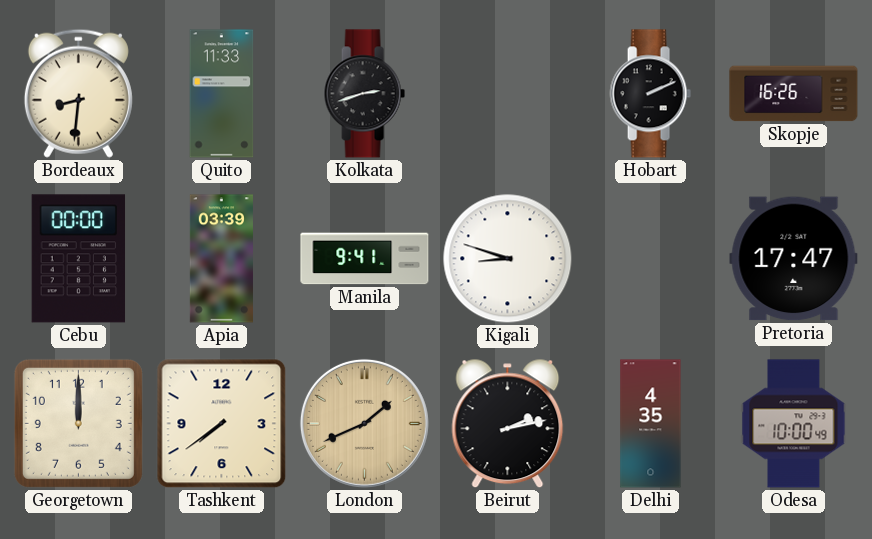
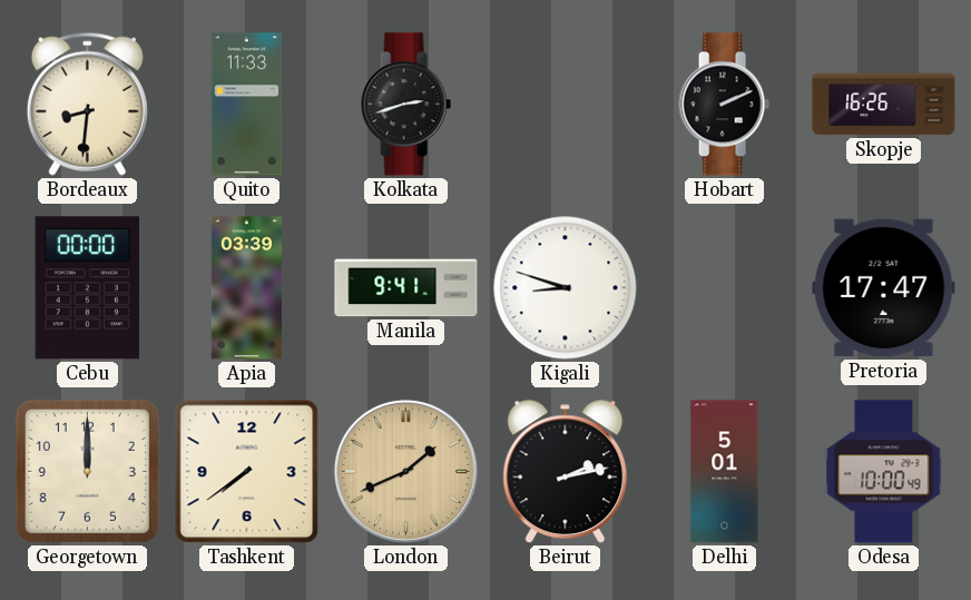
Delhi: 4:35 -> 5:01 (725, 472)
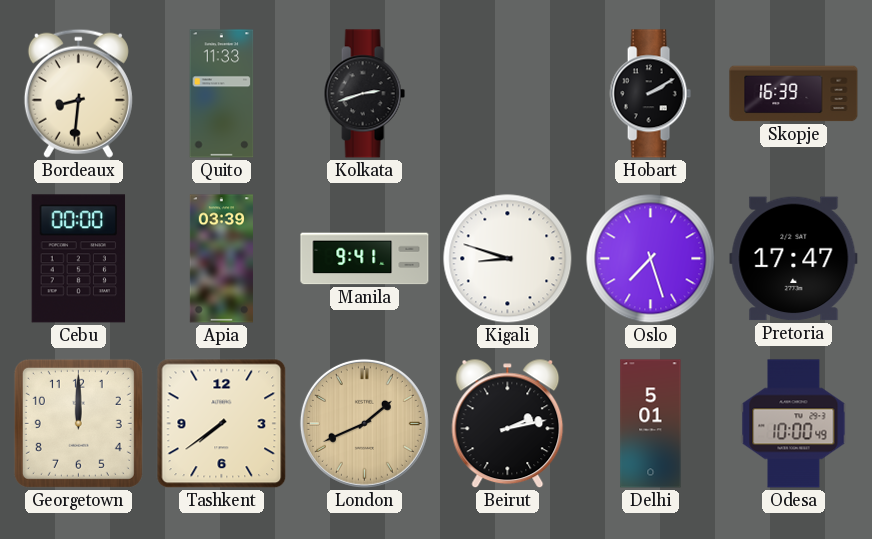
Hobart: 2:11 -> 2:10 (650, 94)
Skopje: 16:26 -> 16:39 (794, 94)
Oslo: none -> 7:27 (651, 259)
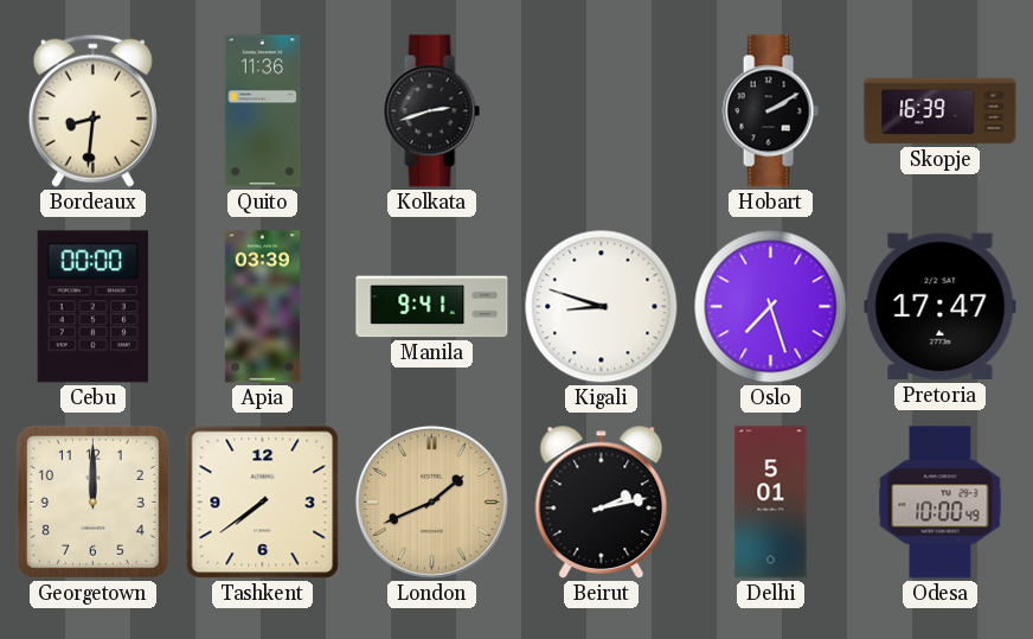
Quito: 11:33 -> 11:36 (263, 111)
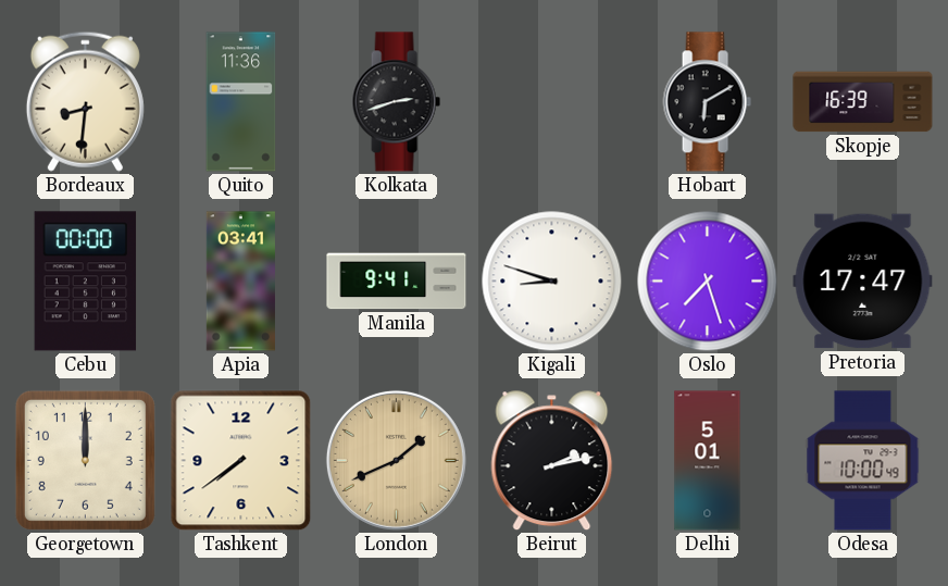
Hobart: 2:10 -> 6:10 (707, 102)
Apia: 03:39 -> 03:41 (240, 282)
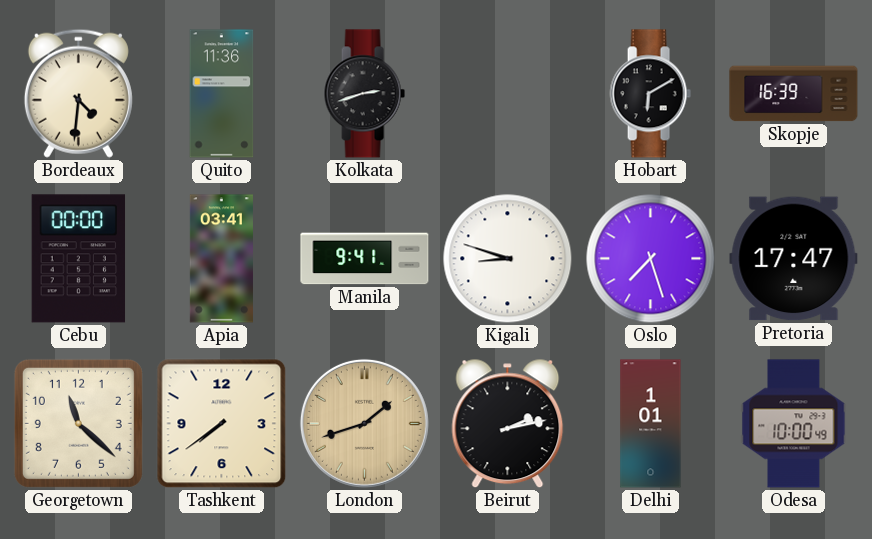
Bordeaux: 8:31 -> 4:31 (78, 93)
Georgetown: 12:00 -> 11:22 (78, 423)
London: 1:41 -> 1:42 (364, 423)
Delhi: 5:01 -> 1:01 (651, 424)
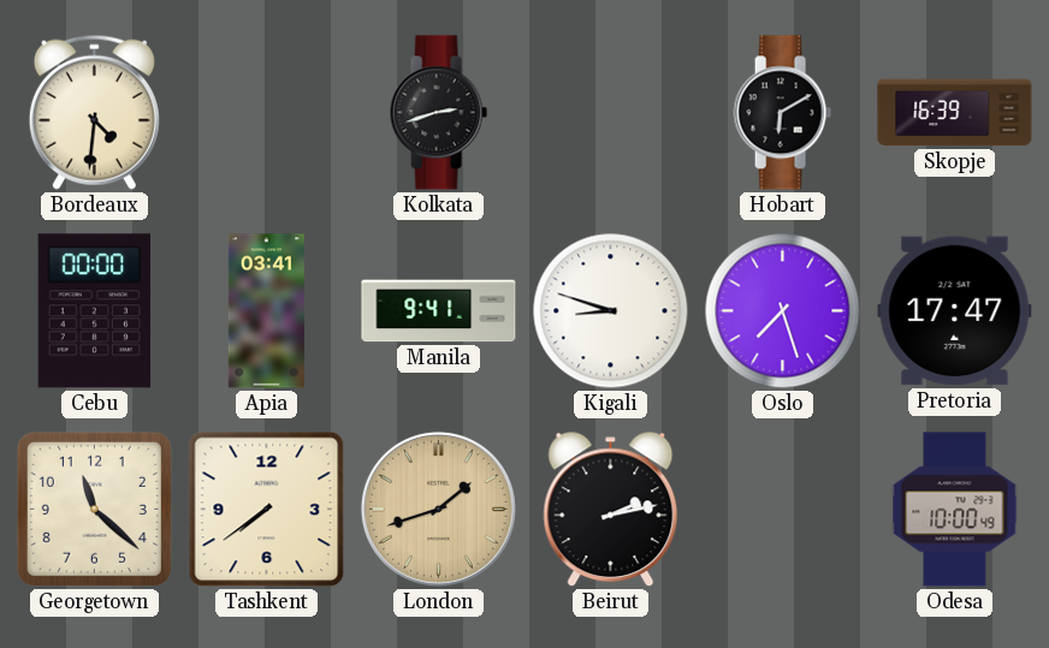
Quito: 11:36 -> none (222, 94)
Delhi: 1:01 -> none (651, 424)
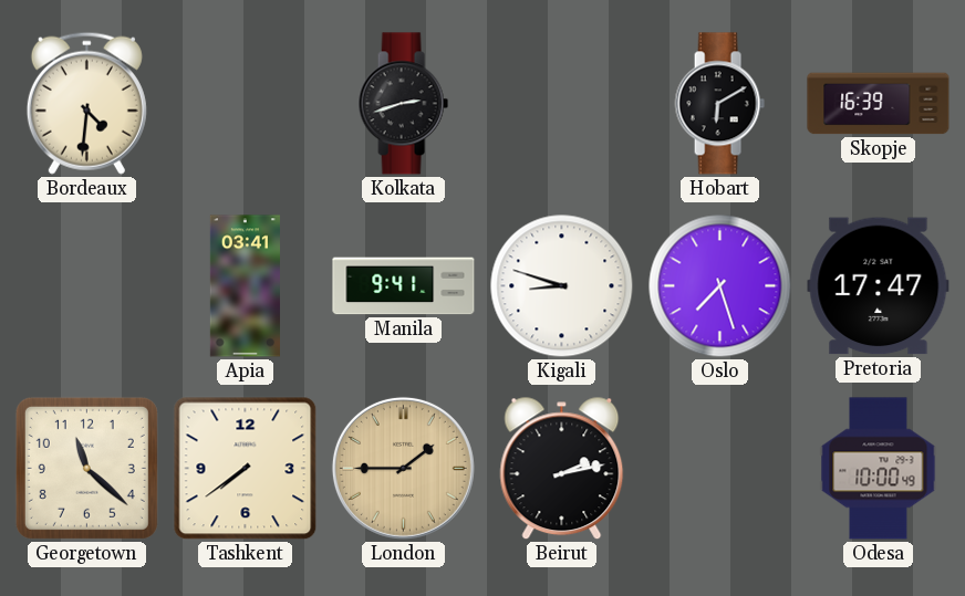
Cebu: 00:00 -> none (95, 311)
London: 1:42 -> 1:45 (403, 468)
